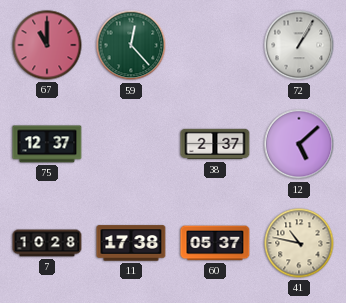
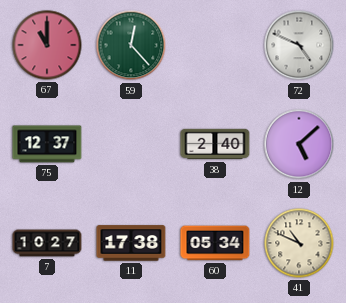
72: 1:05 -> 4:49 (299, 45)
38: 2:37 -> 2:40 (215, 144)
7: 10:28 -> 10:27 (47, 243)
60: 05:37 -> 05:34 (215, 243)
41: 10:47 -> 10:49 (299, 243)
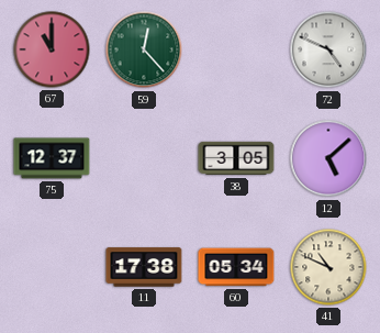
38: 2:40 -> 3:05 (236, 158)
7: 10:27 -> none (47, 243)
